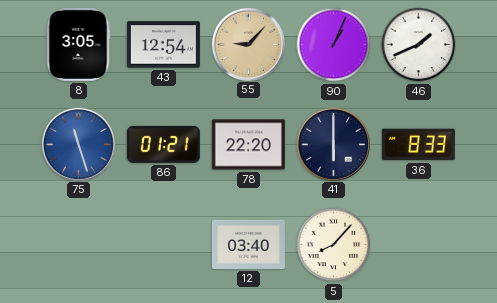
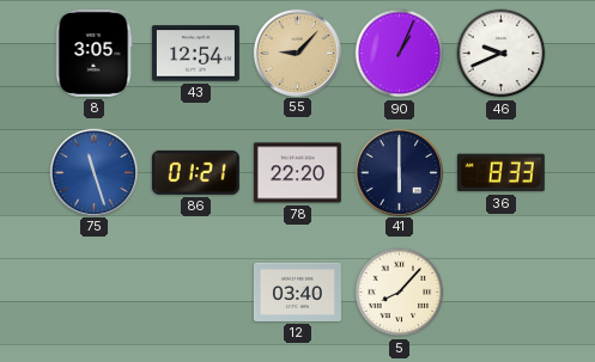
46: 1:41 -> 9:41 (502, 54)
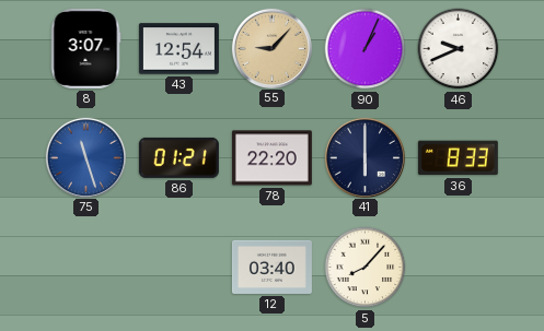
8: 3:05 -> 3:07 (85, 48)
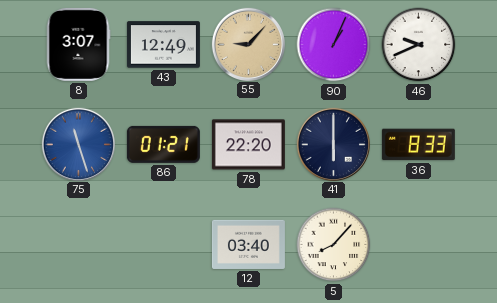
43: 12:54 -> 12:49 (163, 45)
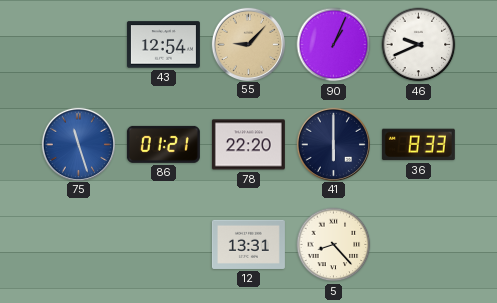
8: 3:07 -> none (78, 44)
43: 12:49 -> 12:54 (163, 45)
12: 03:40 -> 13:31 (248, 244)
5: 8:07 -> 8:23 (334, 245)
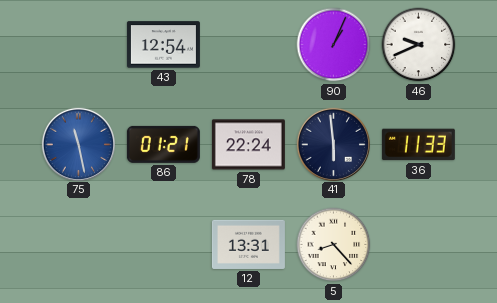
55: 9:07 -> none (248, 44)
75: 11:27 -> 11:28 (78, 144)
78: 22:20 -> 22:24 (248, 145)
41: 6:00 -> 5:59 (333, 144)
36: 8:33 -> 11:33 (418, 145)
